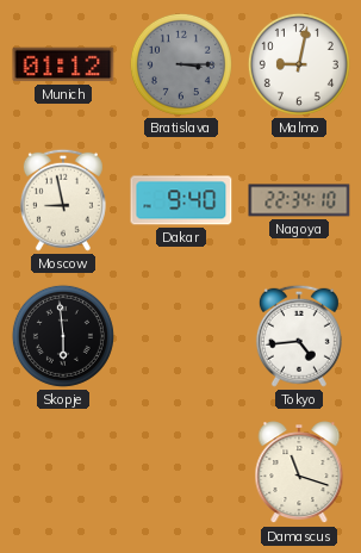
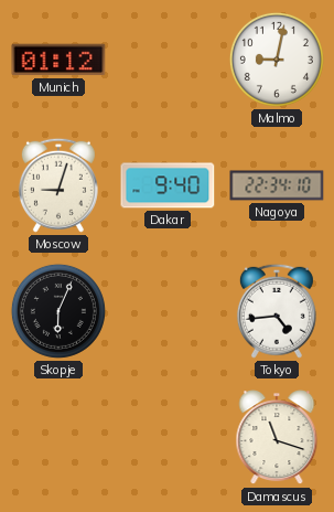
Bratislava: 3:15 -> none (181, 64)
Moscow: 8:58 -> 9:03 (58, 185)
Skopje: 5:59 -> 6:04 (58, 311)
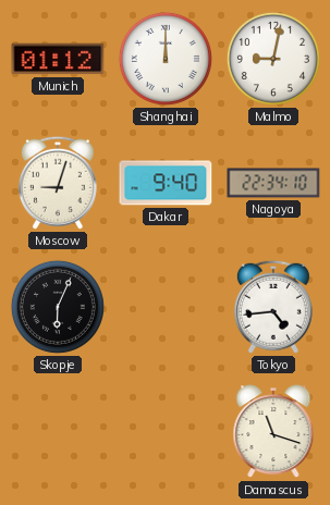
Shanghai: none -> 12:00 (166, 59)
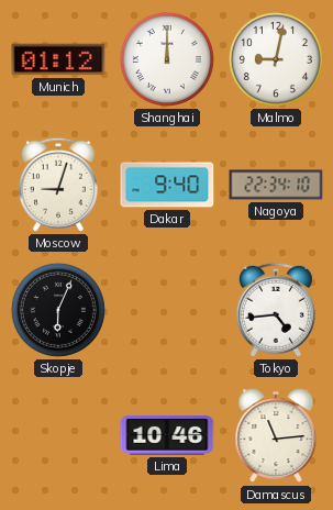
Lima: none -> 10:46 (167, 436)
Damascus: 11:18 -> 11:14 (276, 436)
